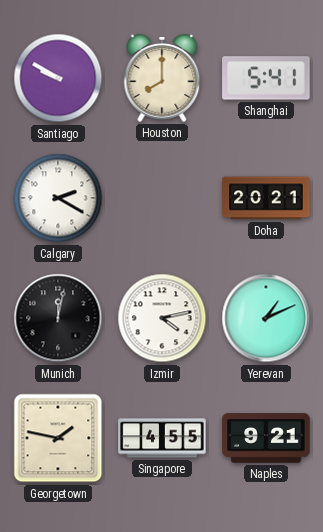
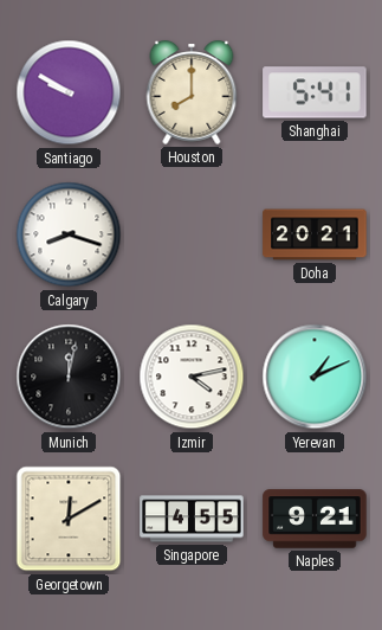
Calgary: 2:20 -> 8:18 (69, 234)
Georgetown: 1:47 -> 12:10 (69, 519)
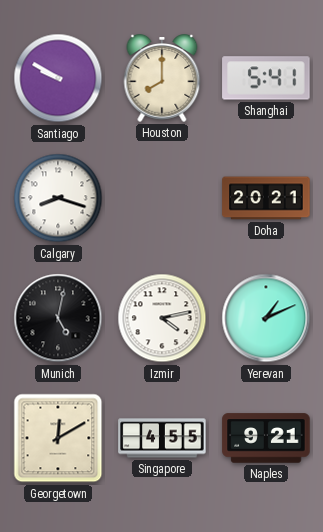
Munich: 12:02 -> 5:02 (58, 318)
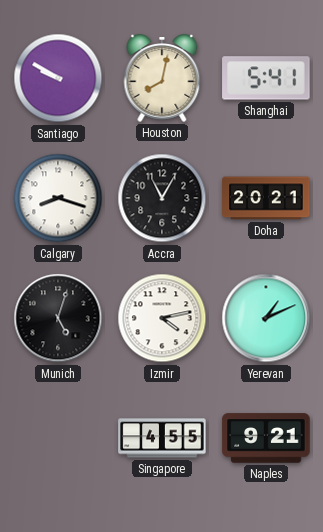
Houston: 8:00 -> 8:02 (162, 79)
Accra: none -> 11:05 (162, 198)
Munich: 5:02 -> 5:03 (58, 318)
Georgetown: 12:10 -> none (58, 438)
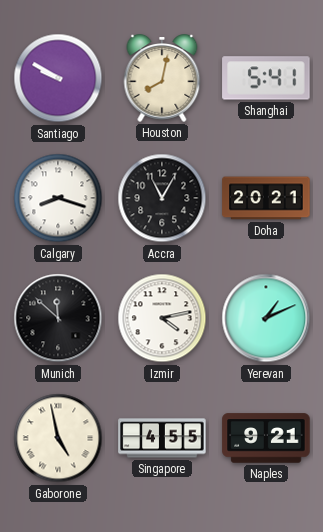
Munich: 5:03 -> 11:52 (58, 318)
Gaborone: none -> 4:58 (58, 438)
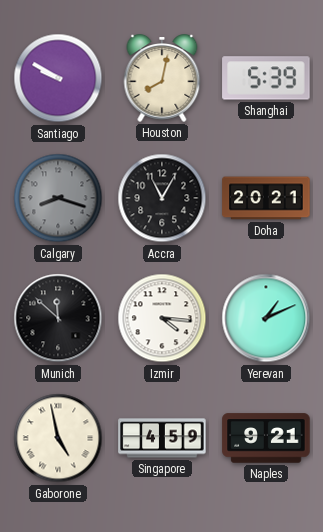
Shanghai: 5:41 -> 5:39 (266, 78)
Calgary dial: white -> grey (58, 198)
Izmir: 4:13 -> 4:16 (162, 318)
Singapore: 4:55 -> 4:59 (162, 438)
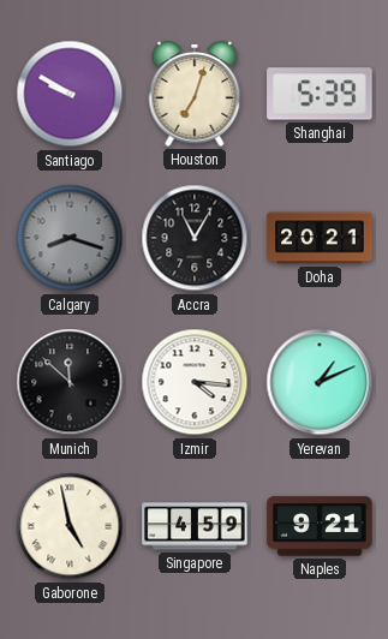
Houston: 8:02 -> 7:03 (195, 95)
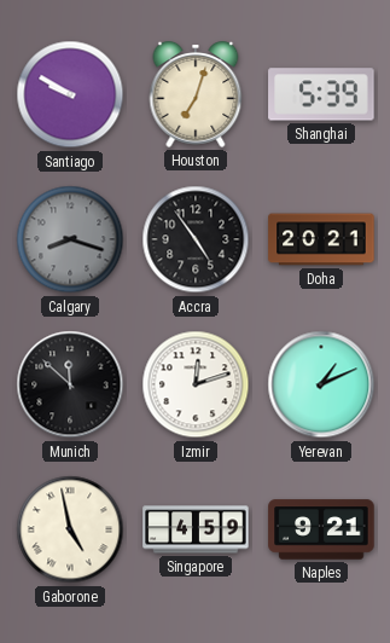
Accra: 11:05 -> 4:54 (196, 239)
Izmir: 4:16 -> 12:12 (196, 384)
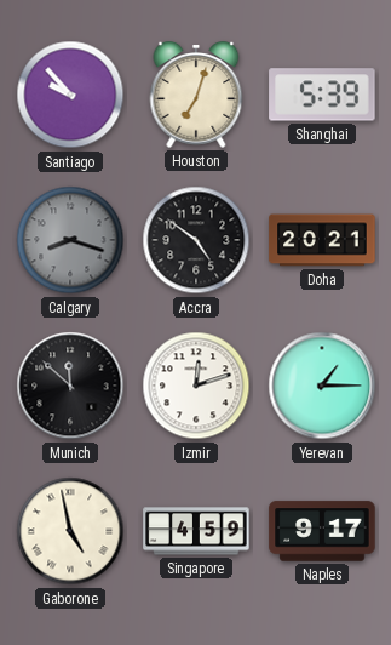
Santiago: 9:50 -> 9:53 (70, 95)
Accra: 4:54 -> 4:51 (196, 240)
Yerevan: 1:11 -> 1:15 (322, 386)
Naples: 9:21 -> 9:17 (322, 531)
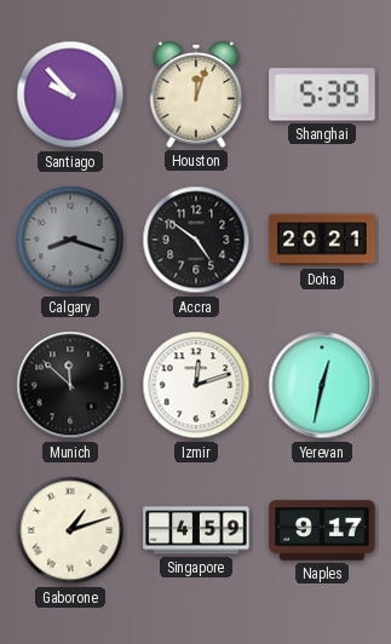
Houston: 7:03 -> 12:03 (196, 96)
Yerevan: 1:15 -> 12:32 (322, 385)
Gaborone: 4:58 -> 1:12 (70, 530)
